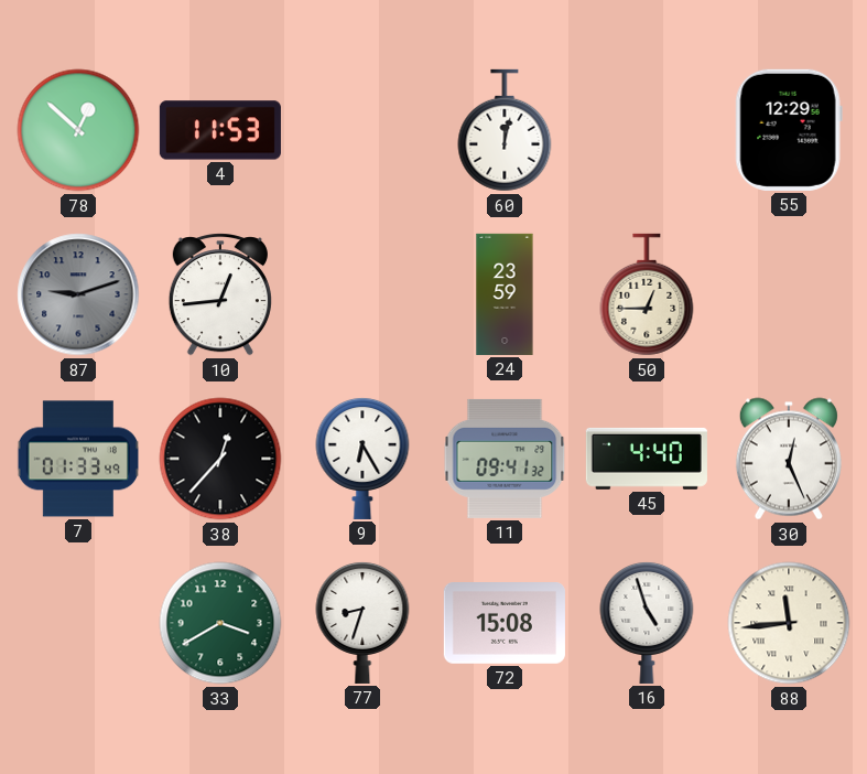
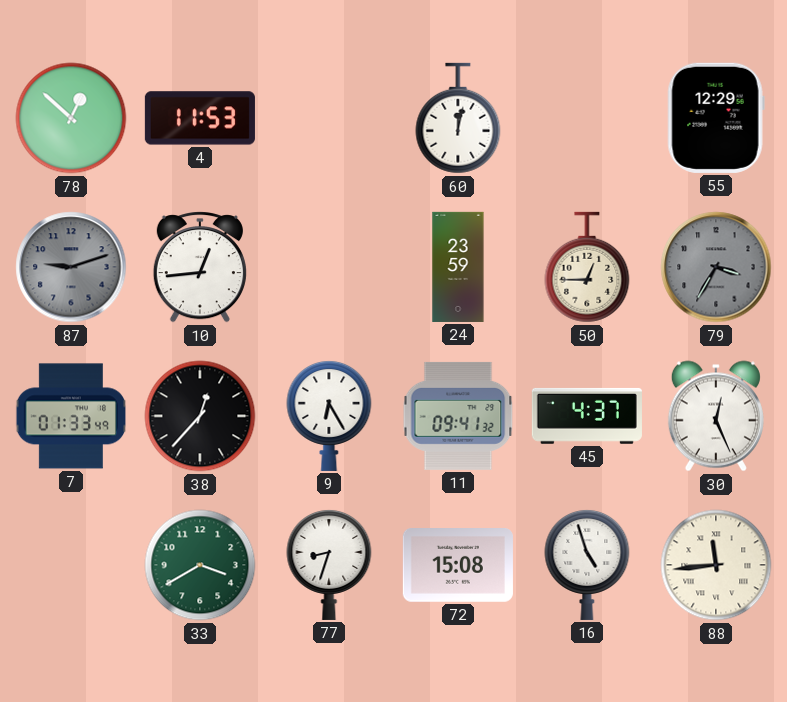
79: none -> 3:35 (716, 267)
45: 4:40 -> 4:37 (587, 416)
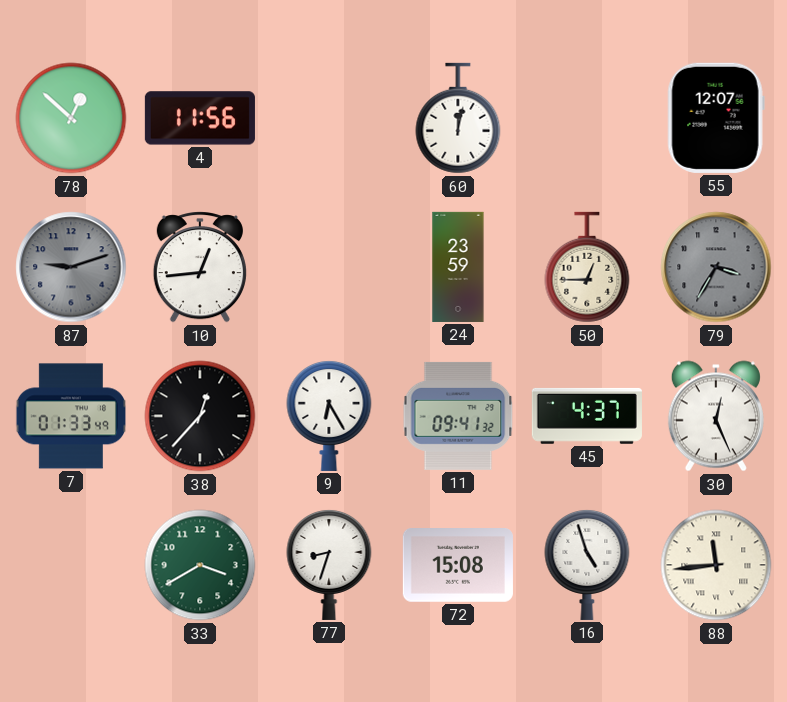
4: 11:53 -> 11:56 (200, 118)
55: 12:29 -> 12:07 (716, 118)
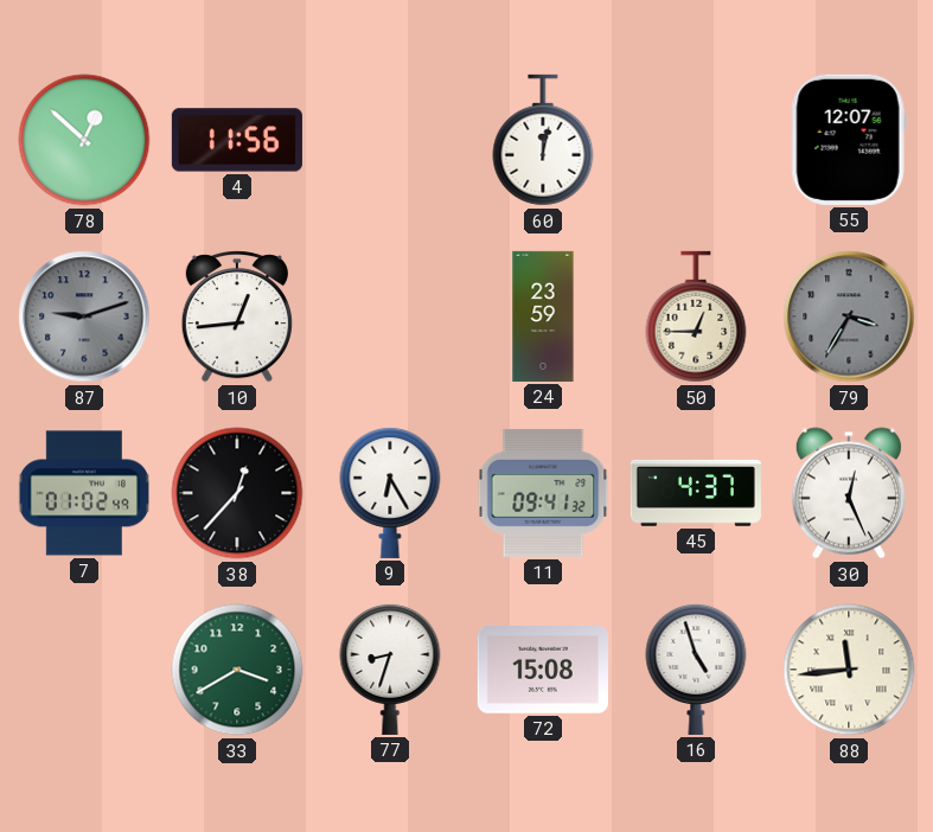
7: 01:33 -> 01:02 (83, 493)
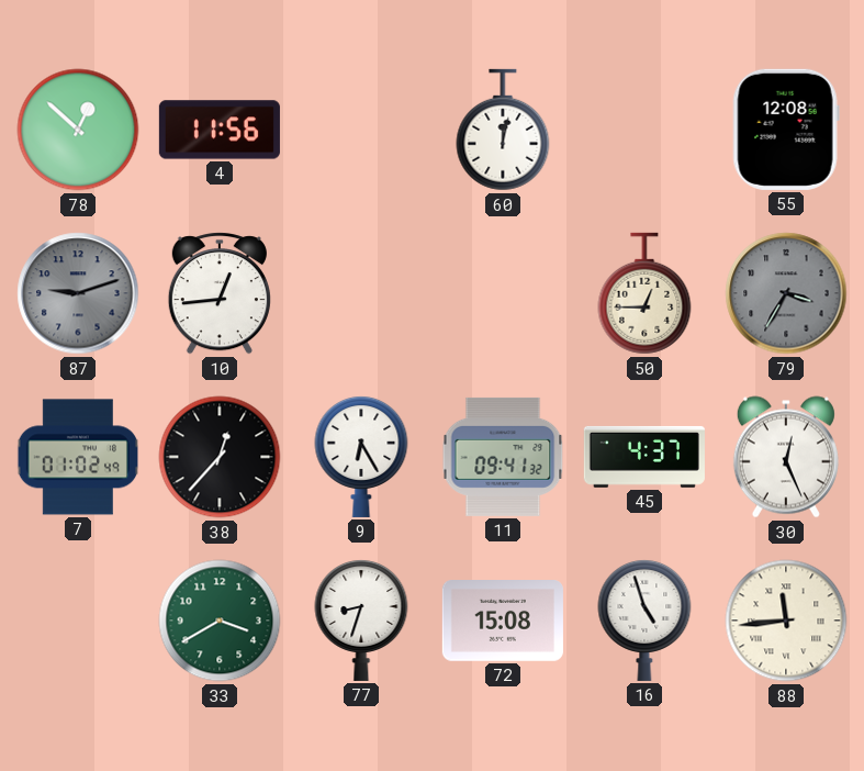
55: 12:07 -> 12:08 (786, 130)
24: 23:59 -> none (543, 316)
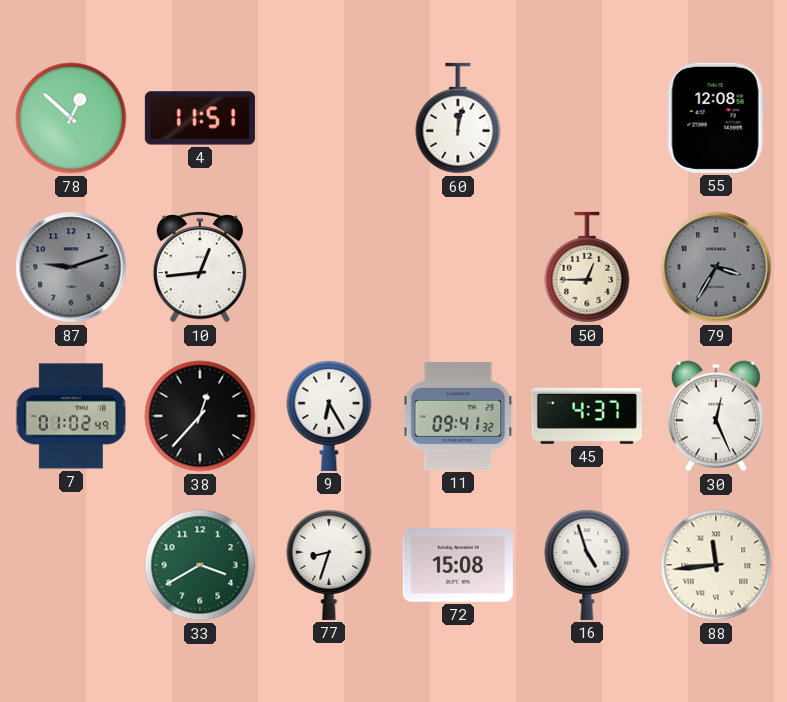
4: 11:56 -> 11:51 (200, 118)
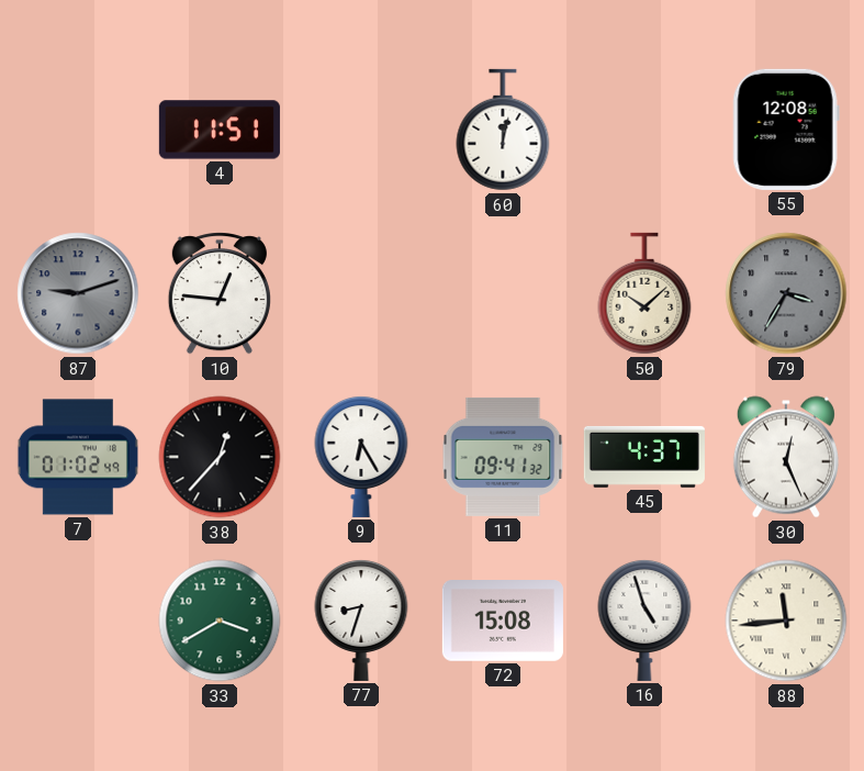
78: 12:52 -> none (71, 118)
10: 12:44 -> 12:46 (220, 293)
50: 12:45 -> 10:08 (644, 293)
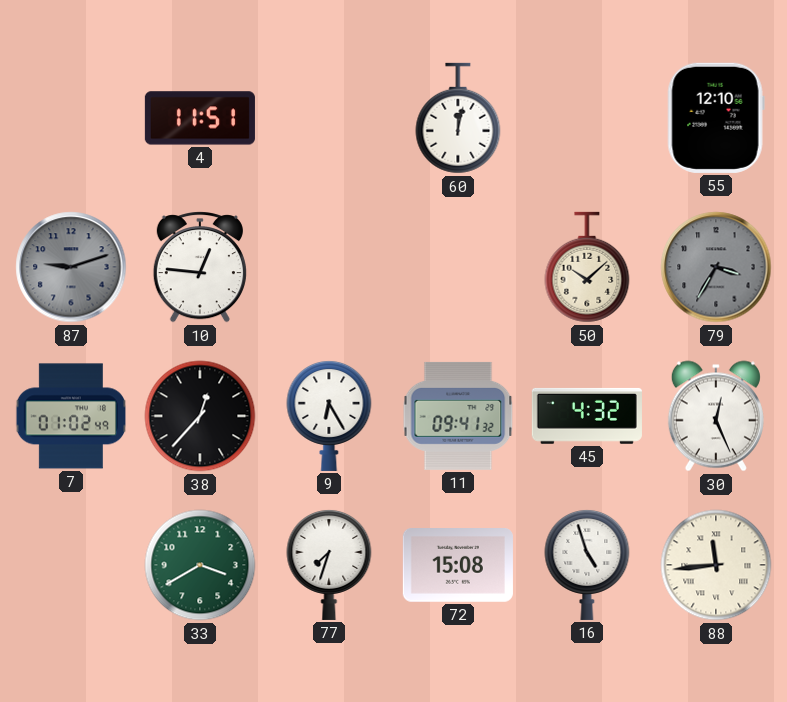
55: 12:08 -> 12:10 (716, 118)
45: 4:37 -> 4:32 (587, 416)
77: 8:33 -> 7:33 (329, 564)
